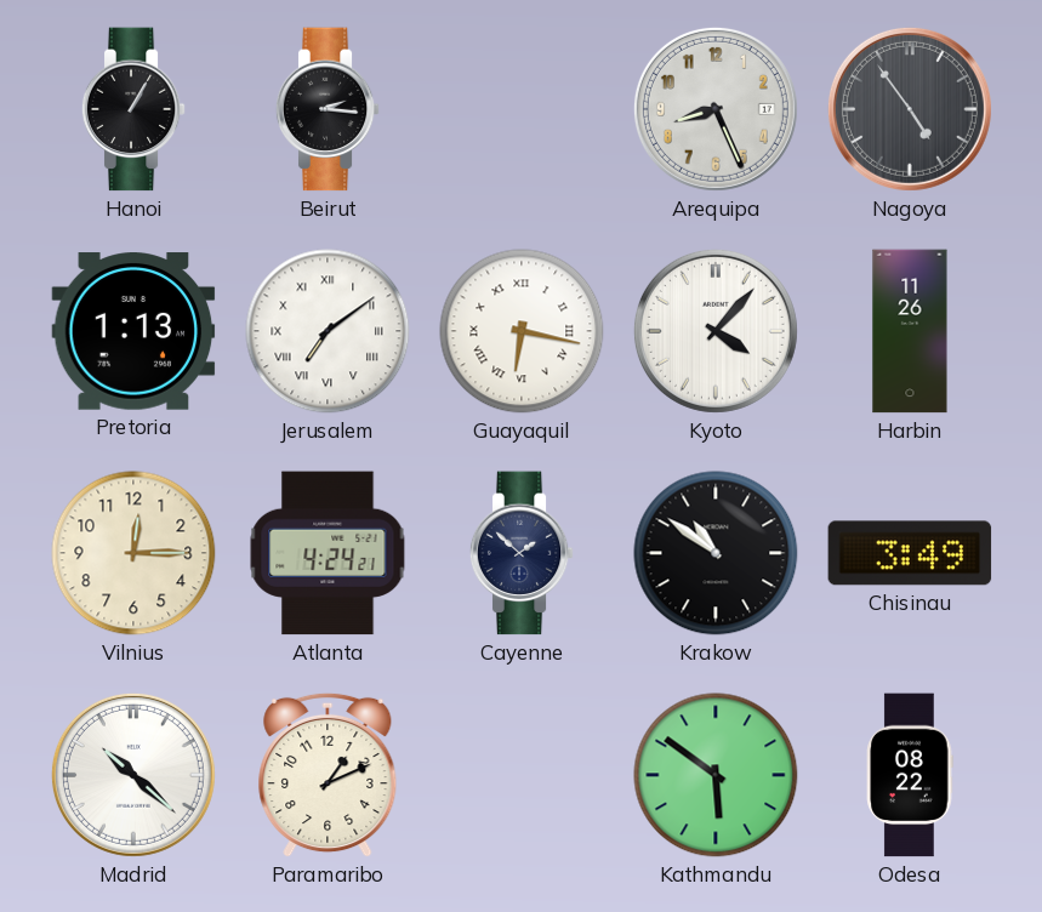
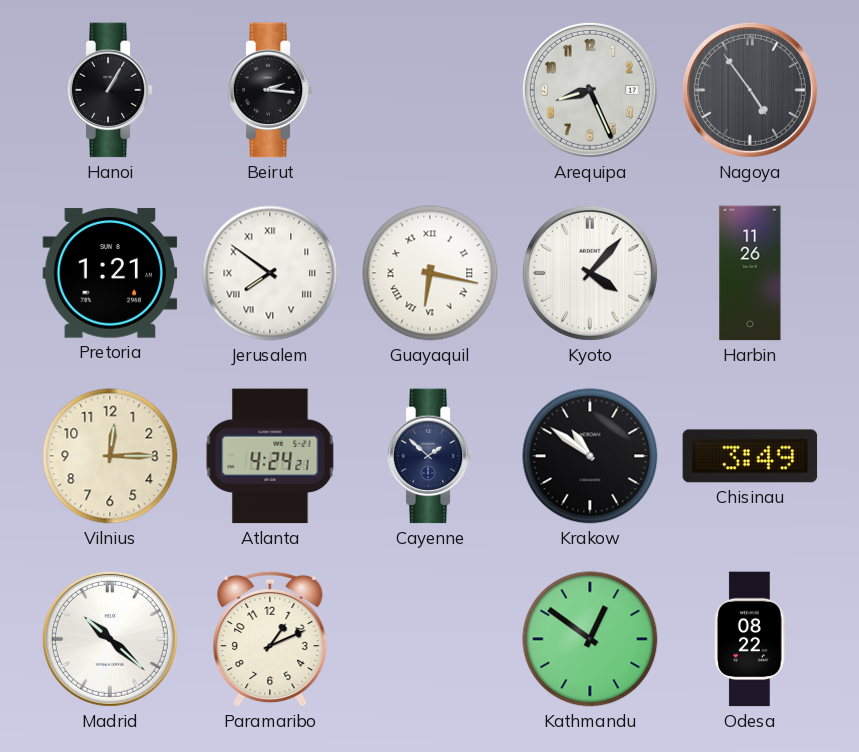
Pretoria: 1:13 -> 1:21 (110, 273)
Jerusalem: 7:09 -> 7:51 (270, 273)
Kathmandu: 5:51 -> 12:51 (590, 639)
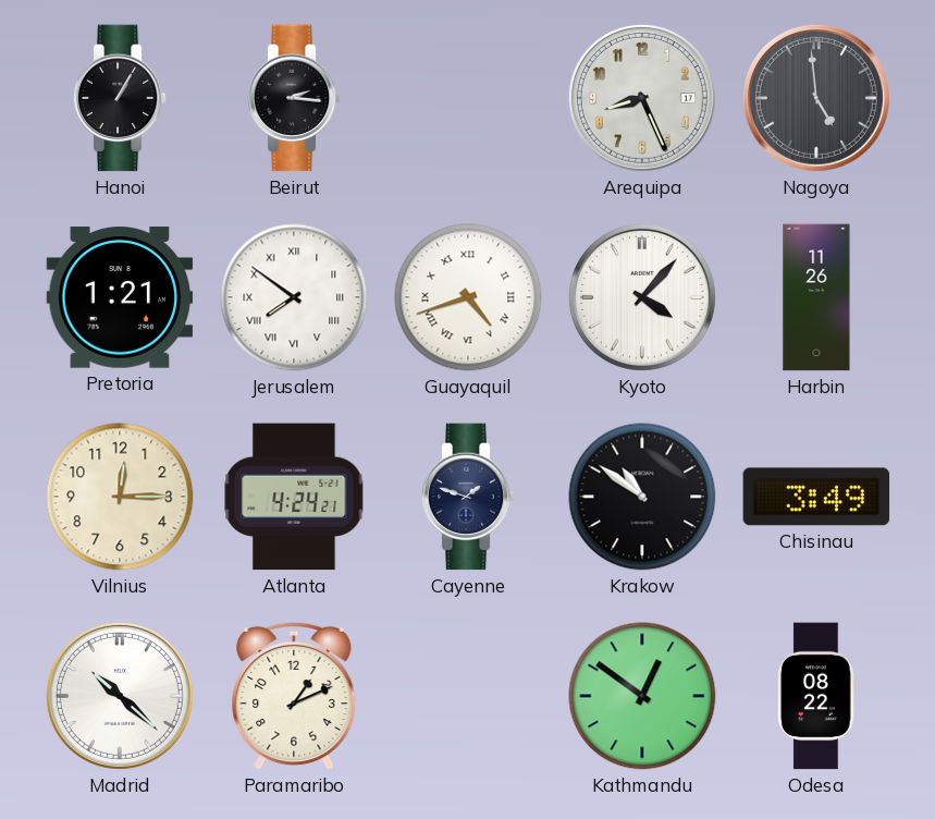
Nagoya: 4:54 -> 4:59 (816, 98)
Guayaquil: 6:17 -> 4:42 (468, 297)
Cayenne: 1:52 -> 1:48 (468, 497)
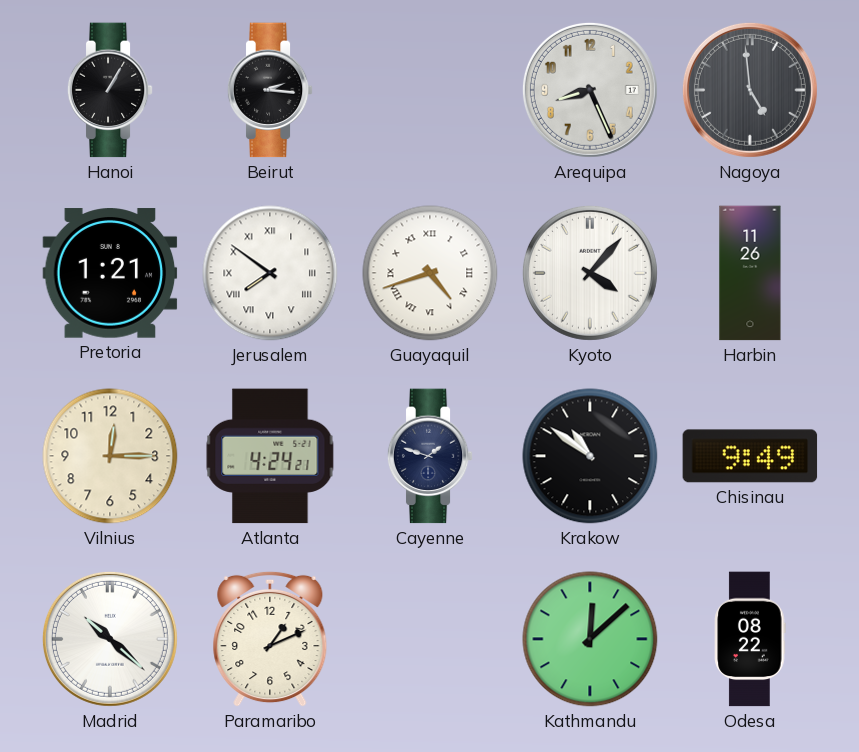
Chisinau: 3:49 -> 9:49 (750, 456)
Kathmandu: 12:51 -> 12:08 (590, 639)
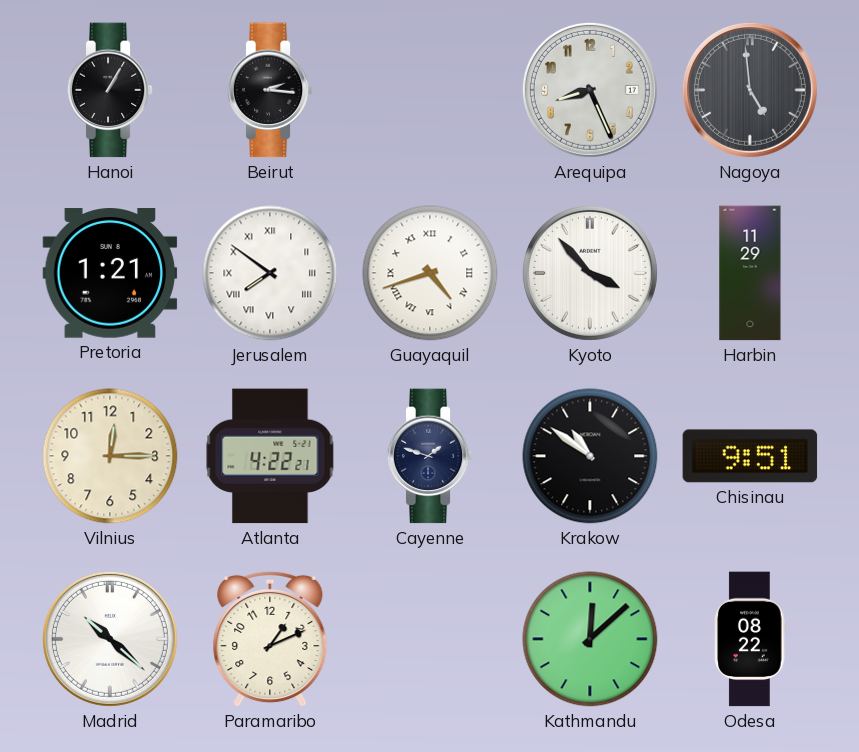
Kyoto: 4:07 -> 3:53 (590, 273)
Harbin: 11:26 -> 11:29 (750, 273)
Atlanta: 4:24 -> 4:22 (270, 456)
Chisinau: 9:49 -> 9:51 (750, 456)
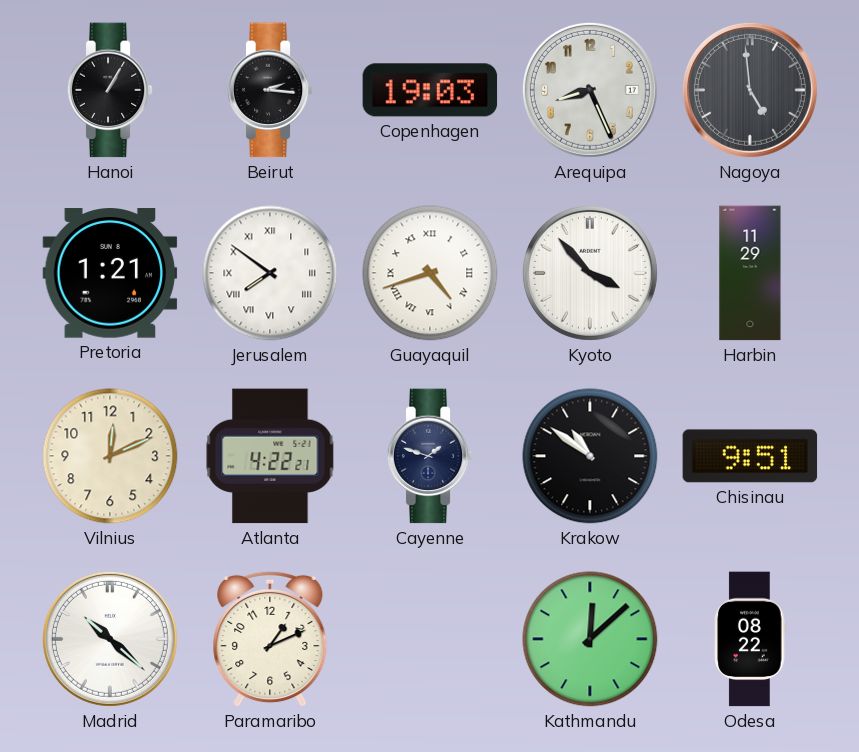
Copenhagen: none -> 19:03 (430, 90)
Vilnius: 12:15 -> 12:11 (110, 456)
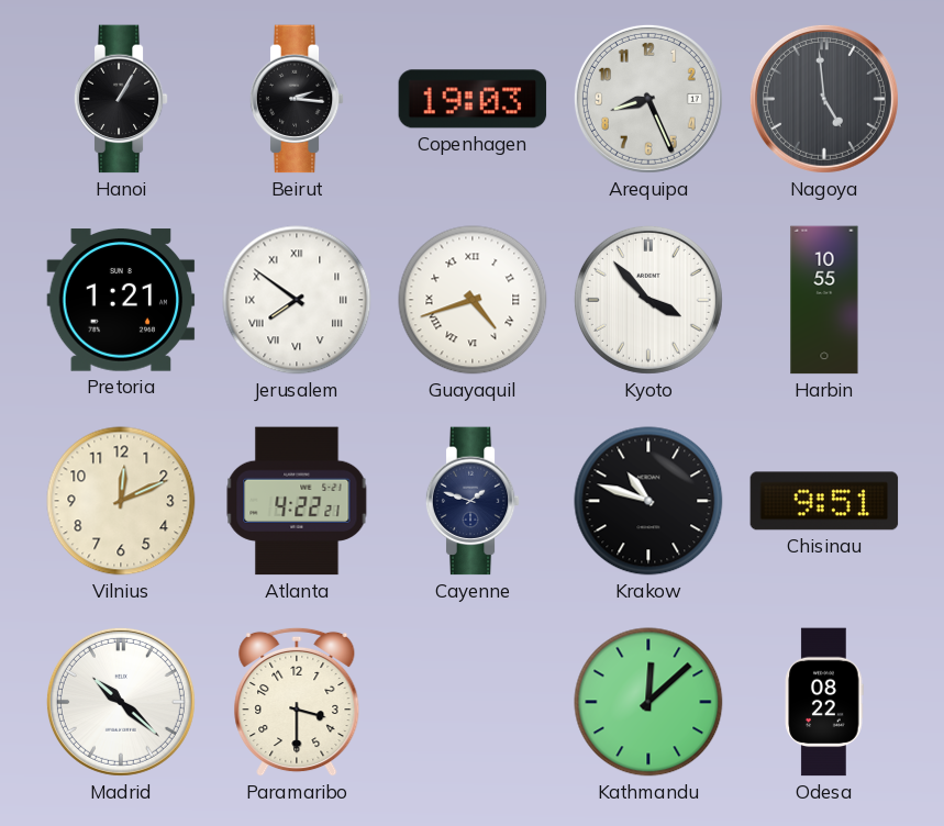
Harbin: 11:29 -> 10:55 (824, 300)
Krakow: 10:51 -> 10:48 (648, 501)
Paramaribo: 1:11 -> 3:30 (297, 702)
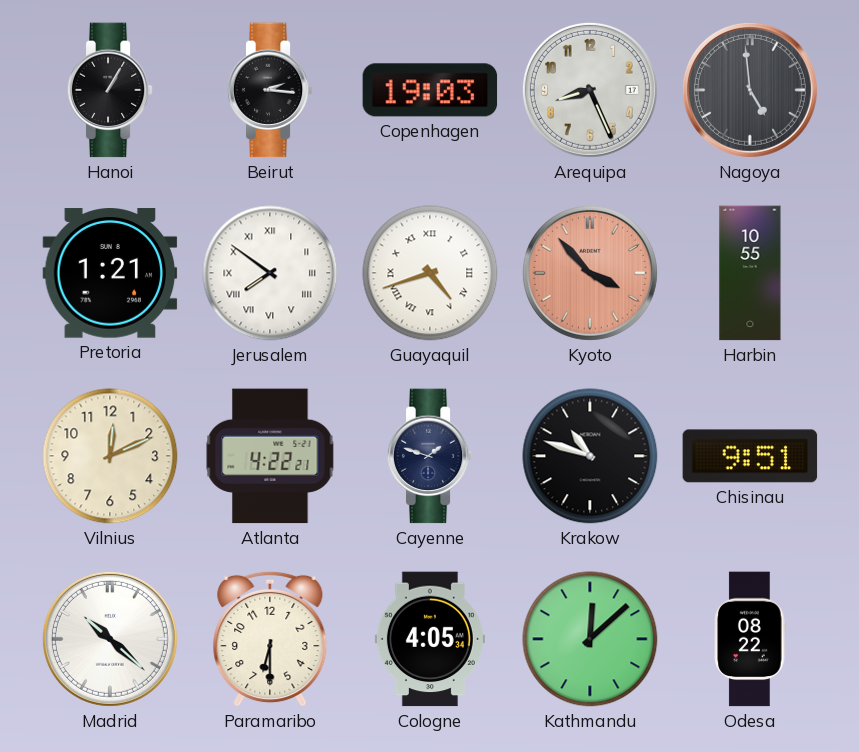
Kyoto dial: white -> salmon (590, 273)
Paramaribo: 3:30 -> 6:30 (270, 639)
Cologne: none -> 4:05 (430, 639)
